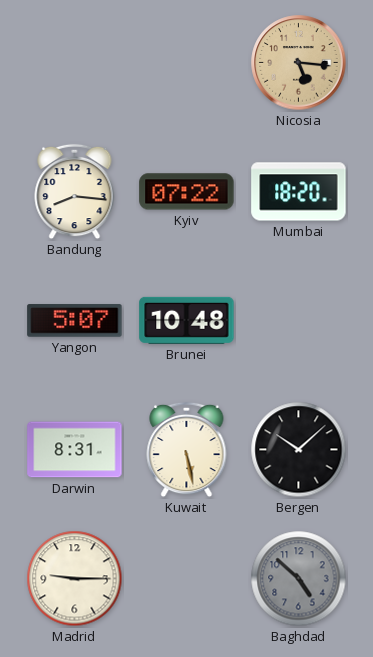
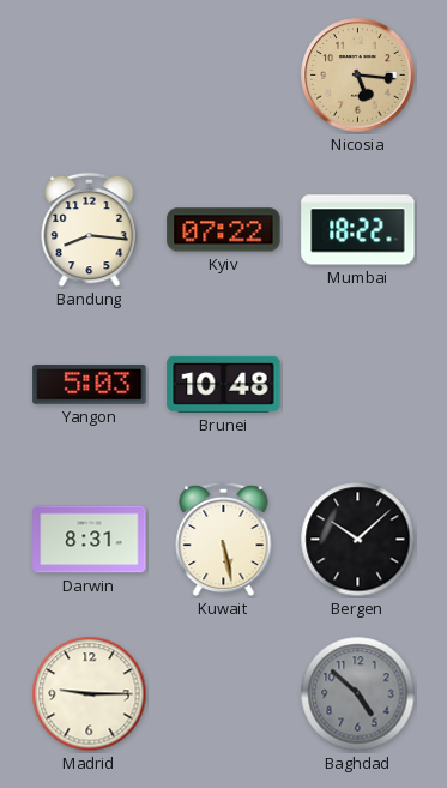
Mumbai: 18:20 -> 18:22 (358, 230)
Yangon: 5:07 -> 5:03 (90, 385)
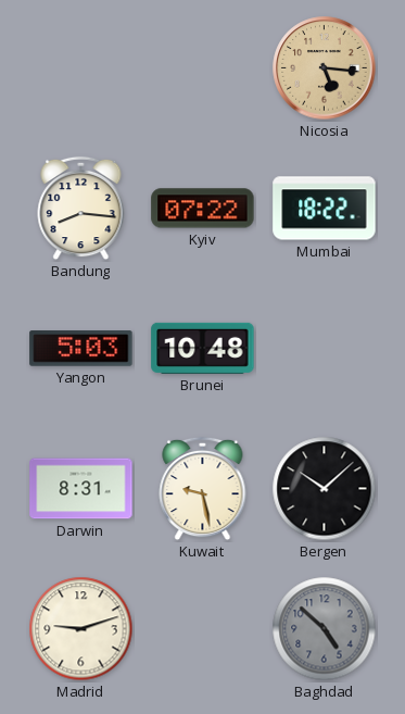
Kuwait: 5:28 -> 9:28 (203, 489)
Madrid: 9:15 -> 9:12 (81, 629)
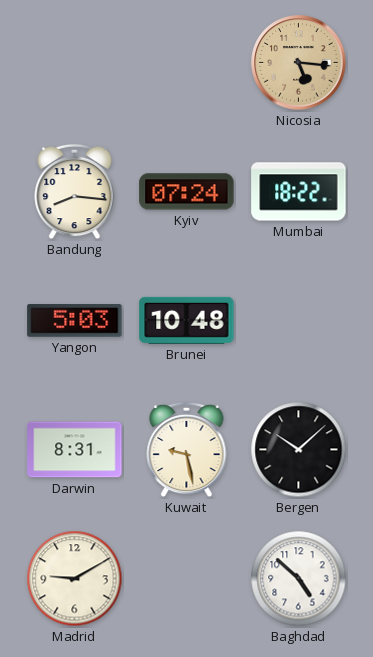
Kyiv: 07:22 -> 07:24 (187, 192)
Madrid: 9:12 -> 9:10 (75, 579)
Baghdad dial: grey -> white (299, 579)
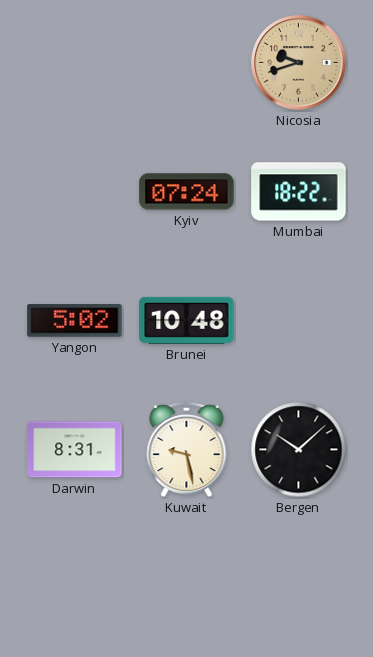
Nicosia: 5:16 -> 9:42 (299, 63)
Bandung: 8:16 -> none (75, 192)
Yangon: 5:03 -> 5:02 (75, 321)
Madrid: 9:10 -> none (75, 579)
Baghdad: 4:52 -> none (299, 579)
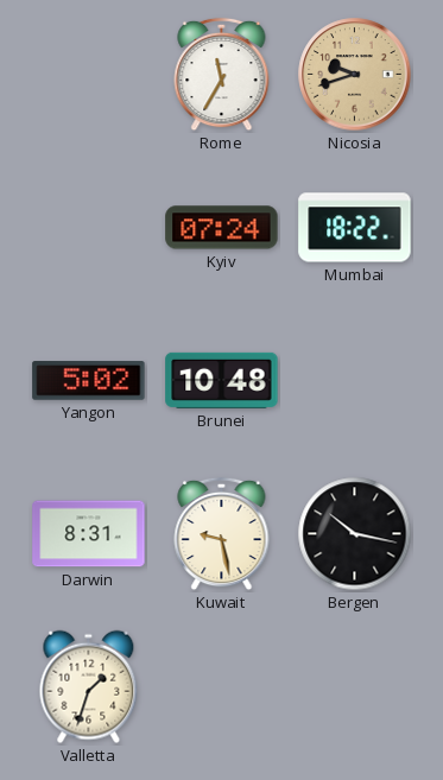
Rome: none -> 11:35 (222, 75)
Bergen: 10:08 -> 10:17 (355, 534)
Valletta: none -> 1:33 (89, 687)
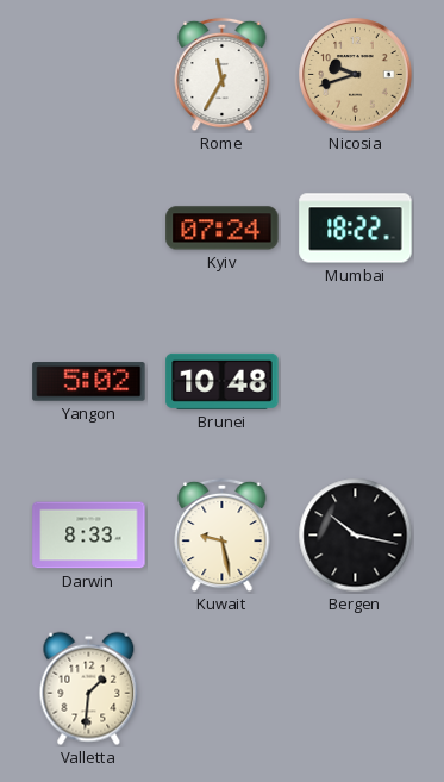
Darwin: 8:31 -> 8:33 (89, 536)
Valletta: 1:33 -> 1:31 (89, 689)
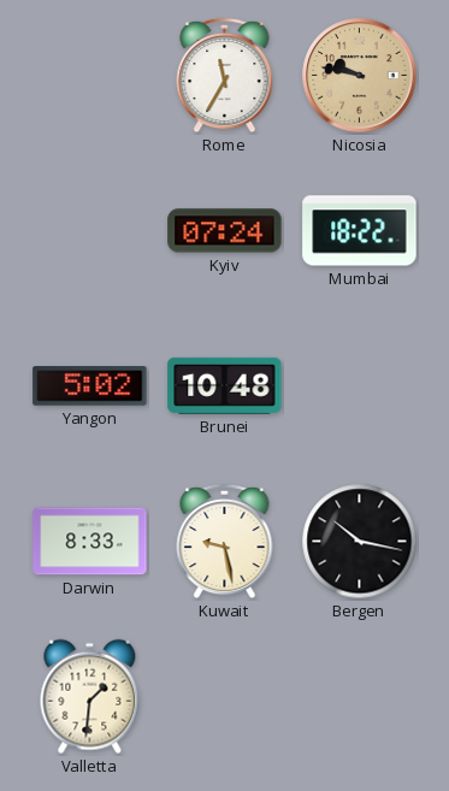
Nicosia: 9:42 -> 9:47 (360, 76)
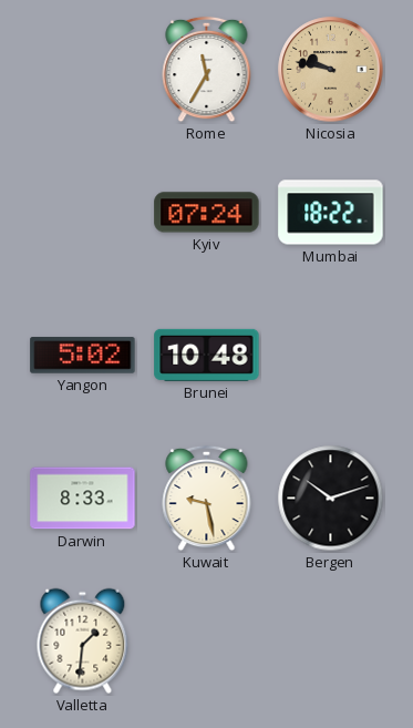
Bergen: 10:17 -> 10:12 (331, 499)
